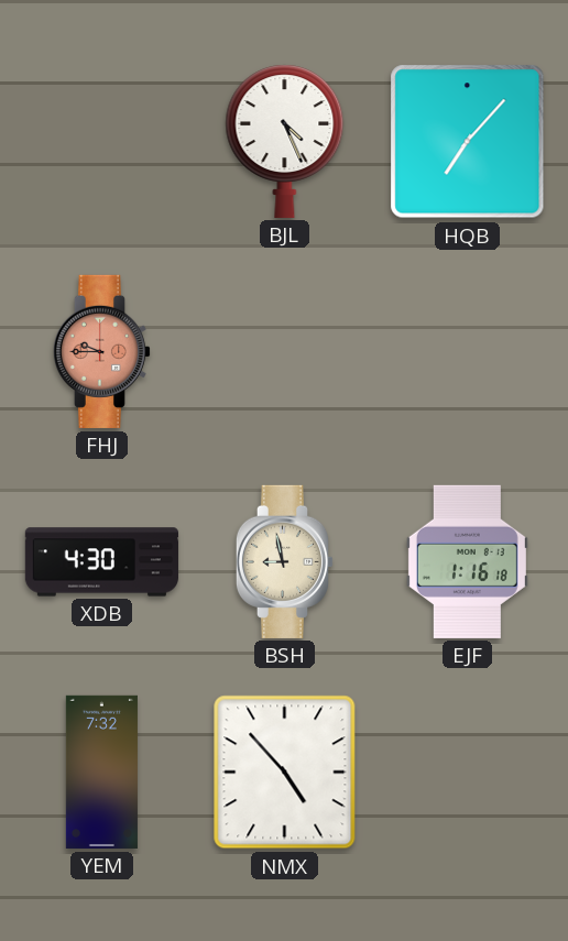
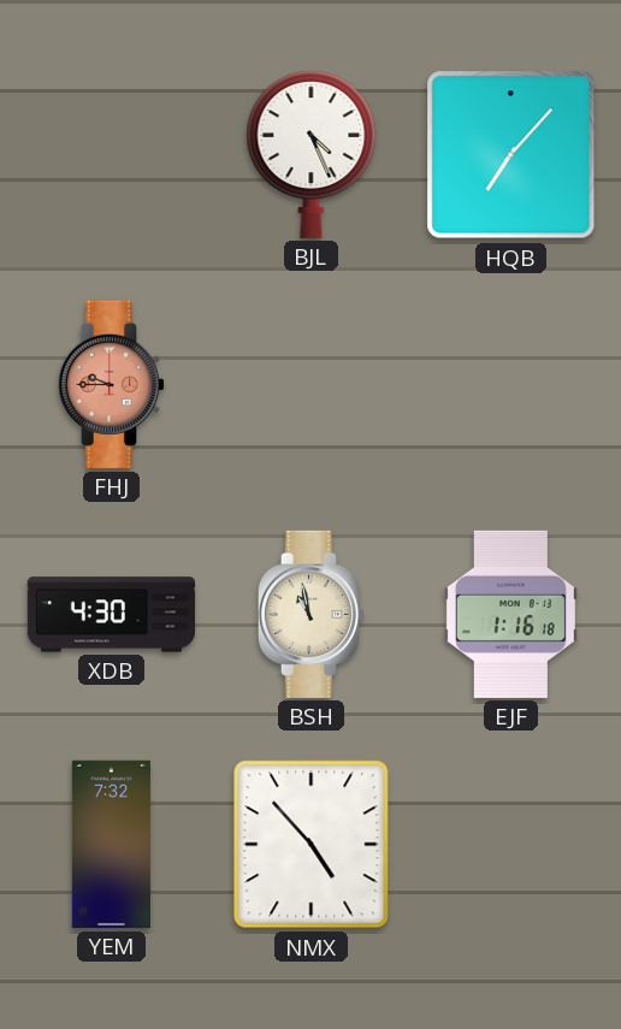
BSH: 8:58 -> 10:58 (310, 614)
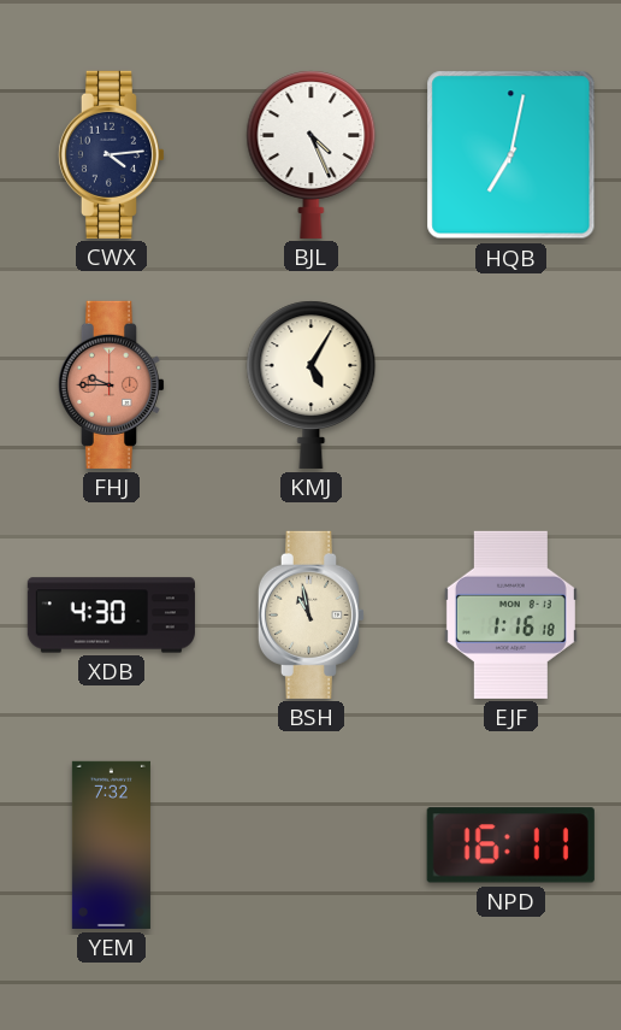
CWX: none -> 4:14 (111, 154)
HQB: 7:07 -> 7:02 (511, 155)
KMJ: none -> 5:05 (312, 384)
NMX: 4:53 -> none (312, 845)
NPD: none -> 16:11 (510, 846)
